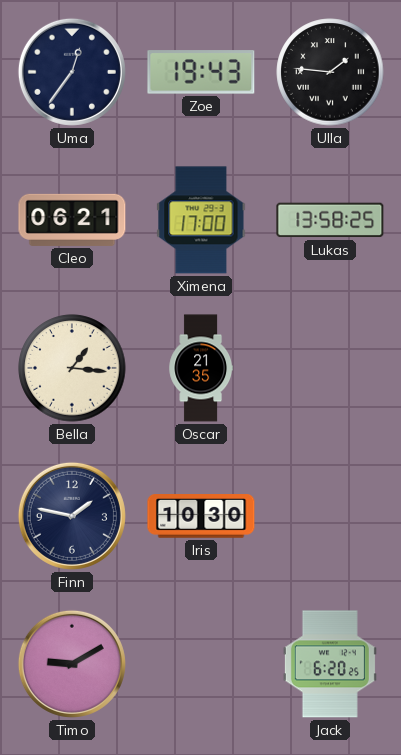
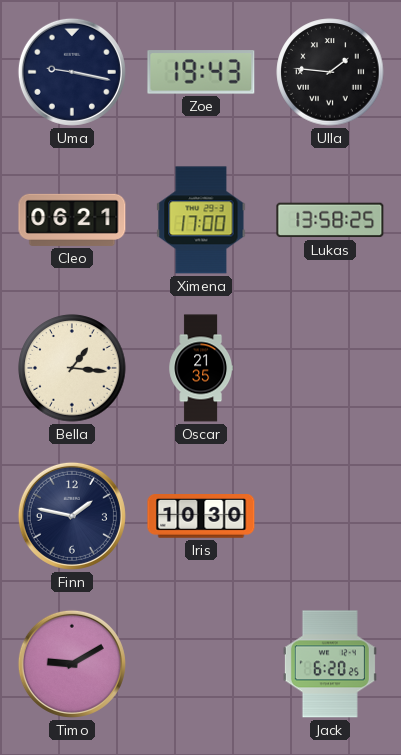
Uma: 12:36 -> 9:17 (72, 72)
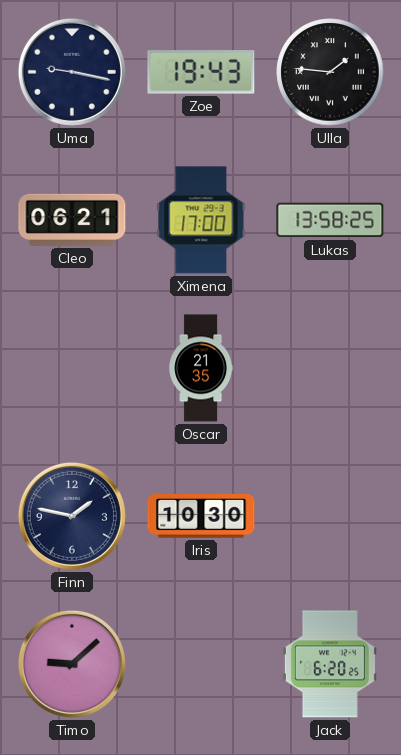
Bella: 1:16 -> none (72, 368)
Timo: 9:10 -> 9:08 (72, 664)
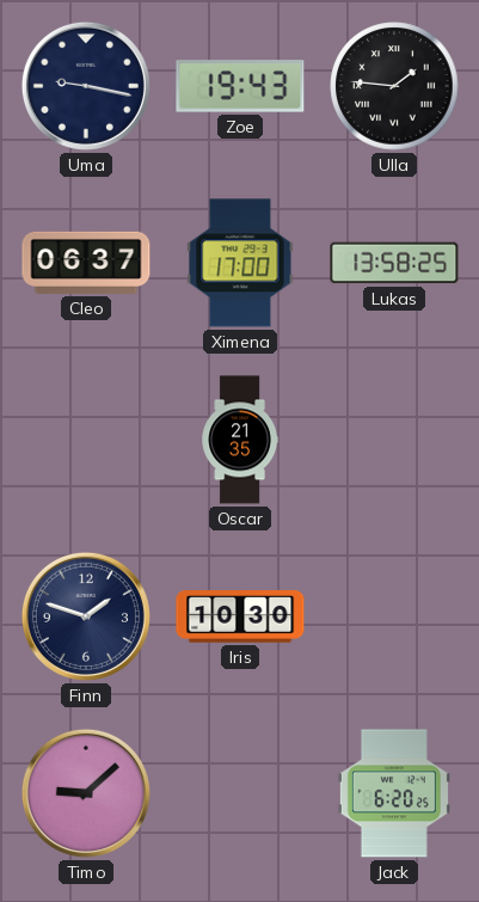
Cleo: 06:21 -> 06:37 (86, 263)
Finn: 1:47 -> 1:48 (86, 616)
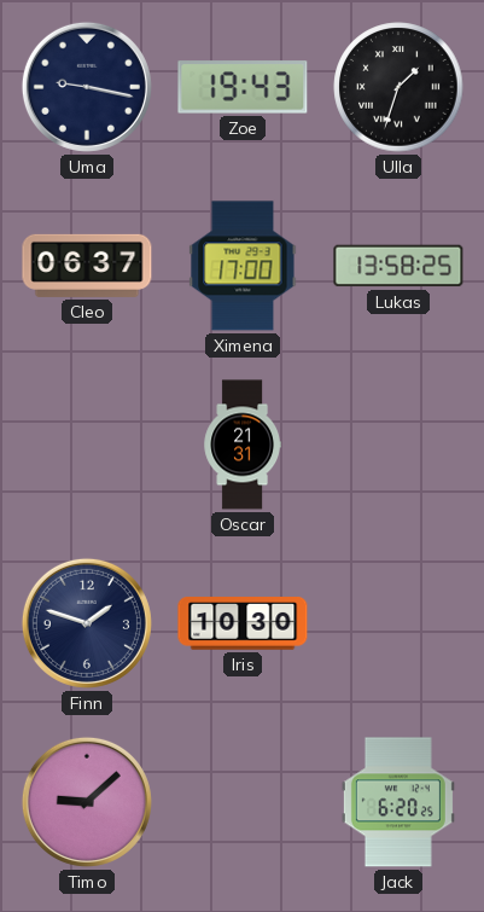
Ulla: 1:46 -> 1:33 (398, 87)
Oscar: 21:35 -> 21:31 (241, 445)
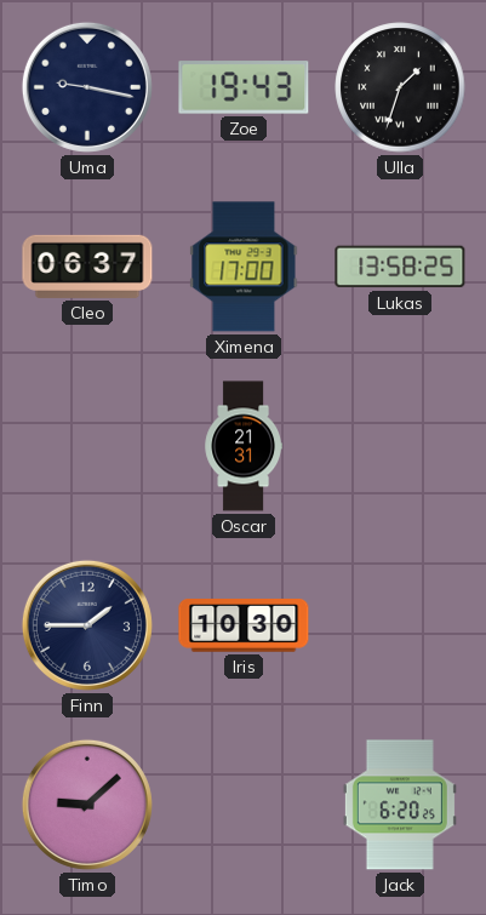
Finn: 1:48 -> 1:45 (87, 625)
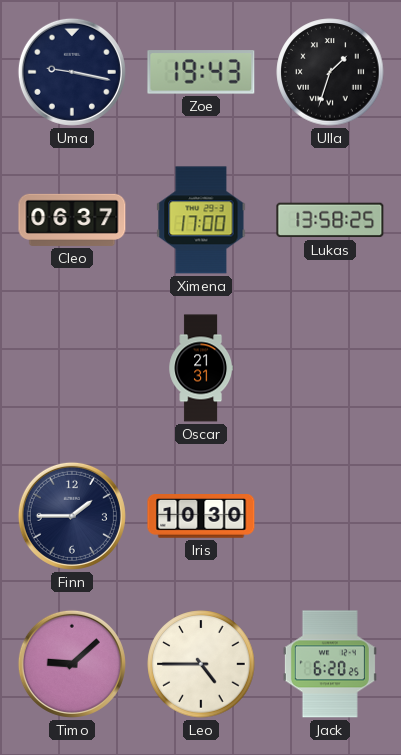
Leo: none -> 4:45 (201, 664)
